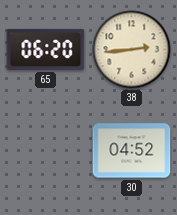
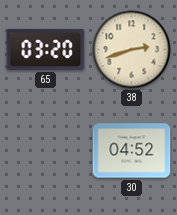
65: 06:20 -> 03:20 (46, 49)
38: 2:44 -> 2:42 (132, 50)
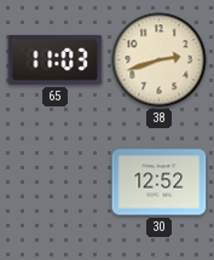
65: 03:20 -> 11:03 (56, 59)
30: 04:52 -> 12:52 (160, 183)
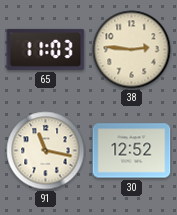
38: 2:42 -> 2:46 (132, 50)
91: none -> 11:17 (46, 151)
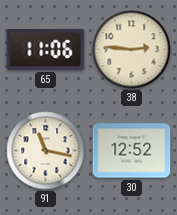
65: 11:03 -> 11:06 (46, 49)
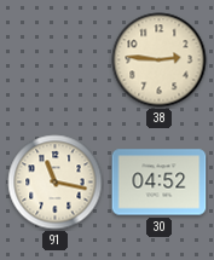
65: 11:06 -> none (46, 49)
30: 12:52 -> 04:52 (160, 183)
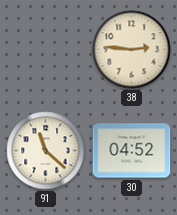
91: 11:17 -> 11:22 (46, 151)
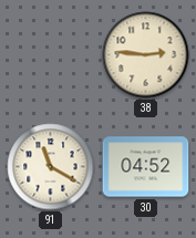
91: 11:22 -> 11:20 (51, 167)
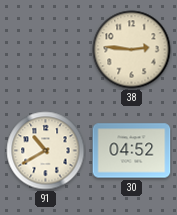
91: 11:20 -> 10:40 (46, 151)
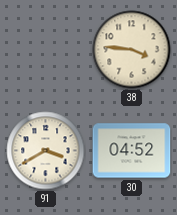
38: 2:46 -> 3:46 (132, 50)
91: 10:40 -> 3:40 (46, 151)
